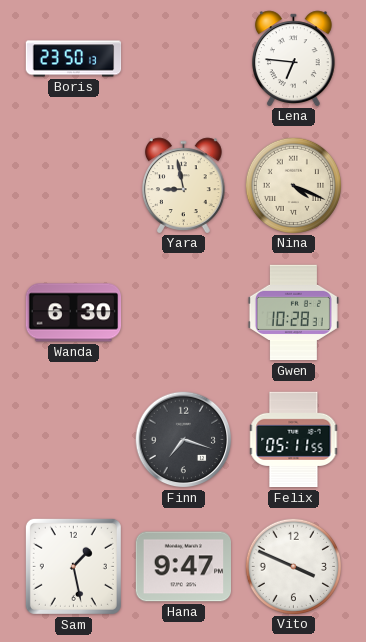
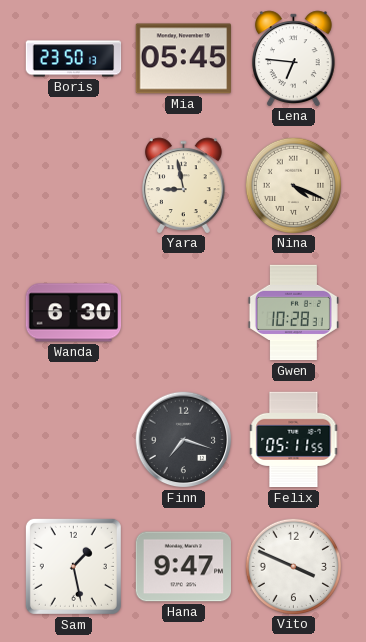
Mia: none -> 05:45 (183, 59)
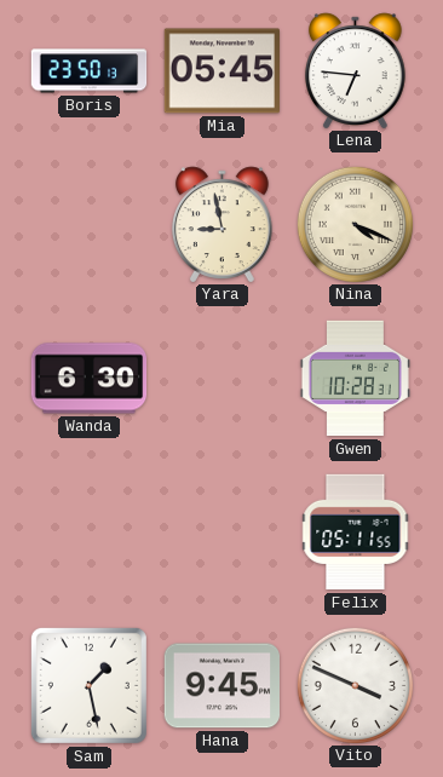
Finn: 7:18 -> none (184, 440)
Hana: 9:47 -> 9:45 (223, 686)
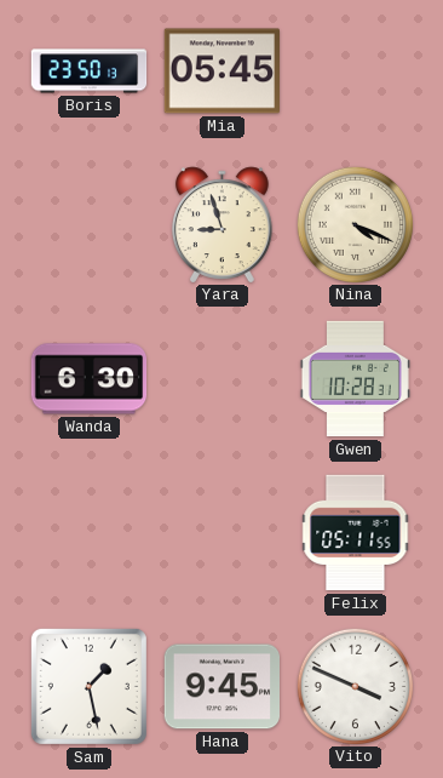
Lena: 6:46 -> none (355, 70)
Yara: 8:58 -> 8:57 (221, 224)
